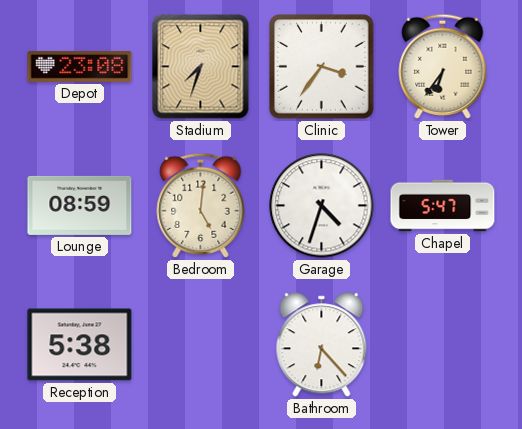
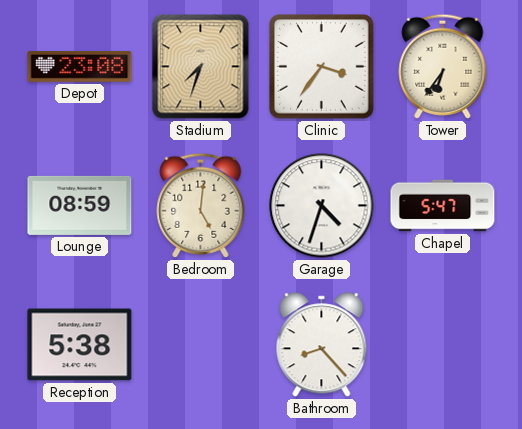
Bathroom: 6:23 -> 8:23 (322, 345)
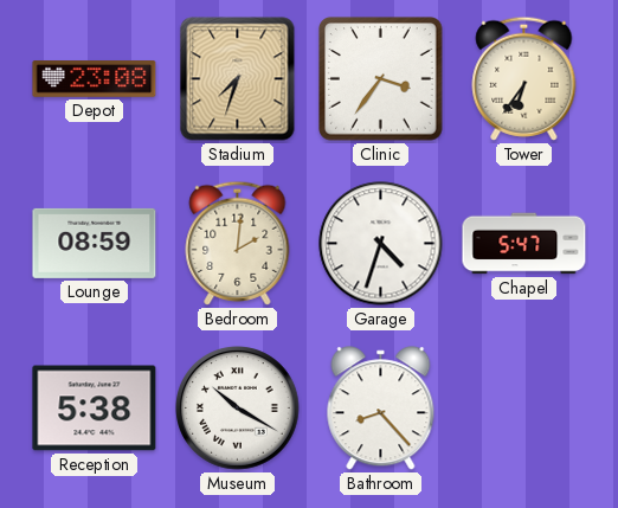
Bedroom: 5:01 -> 2:01 (238, 243)
Museum: none -> 10:20 (238, 409)
